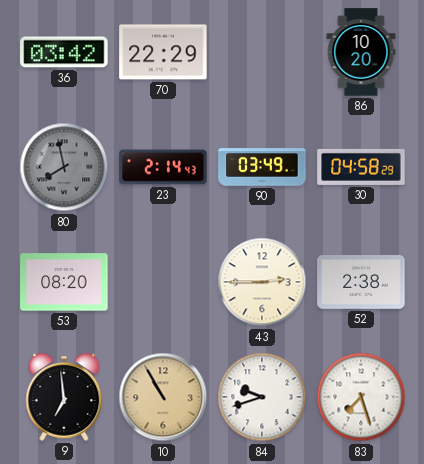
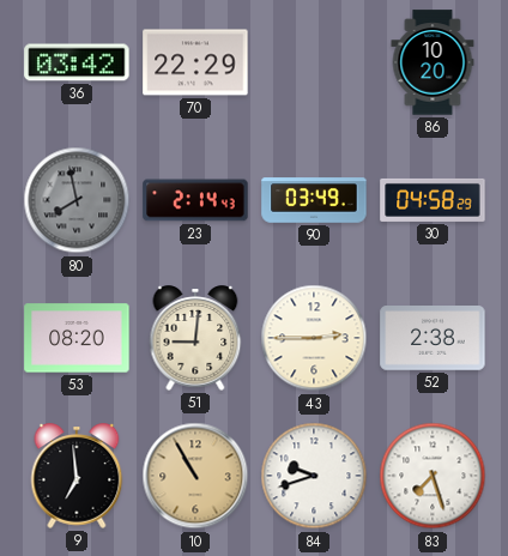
51: none -> 9:01 (195, 338)
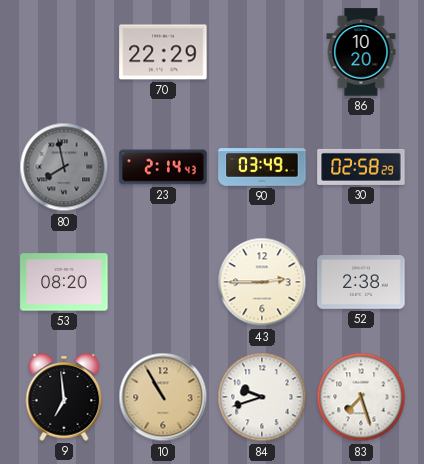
36: 03:42 -> none (77, 62)
30: 04:58 -> 02:58 (361, 167)
51: 9:01 -> none (195, 338)
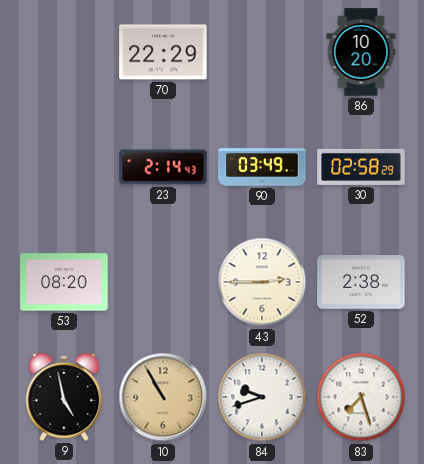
80: 7:58 -> none (64, 167)
9: 6:59 -> 4:58 (64, 397)
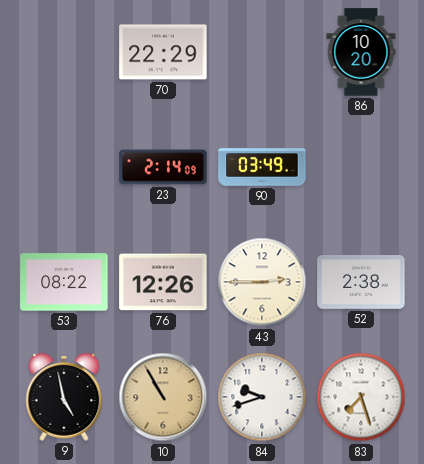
23: 2:14:43 -> 2:14:09 (163, 167)
30: 02:58 -> none (361, 167)
53: 08:20 -> 08:22 (64, 282)
76: none -> 12:26 (163, 282)
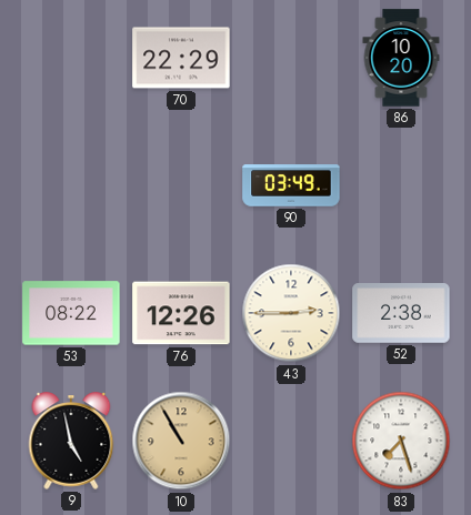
23: 2:14 -> none (163, 167)
84: 9:42 -> none (262, 397)
